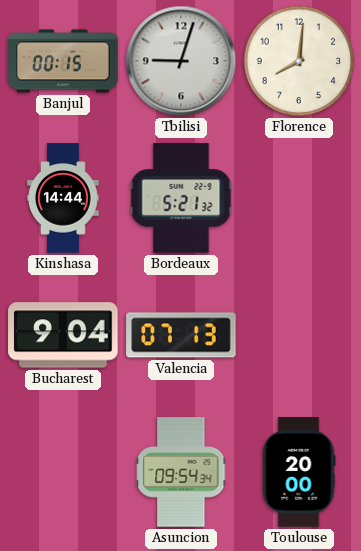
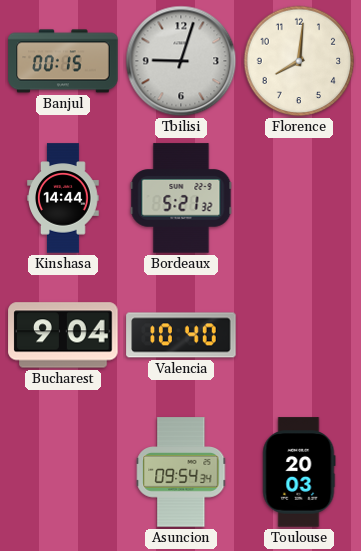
Valencia: 07:13 -> 10:40 (181, 335)
Toulouse: 20:00 -> 20:03 (299, 472)
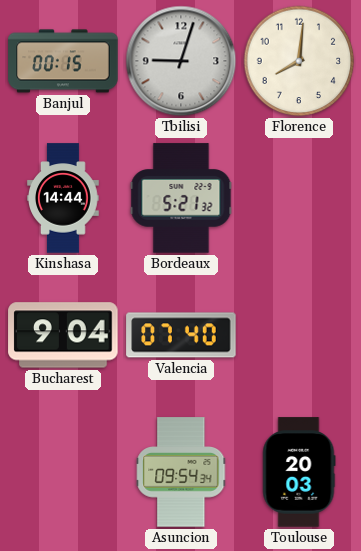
Valencia: 10:40 -> 07:40 (181, 335)
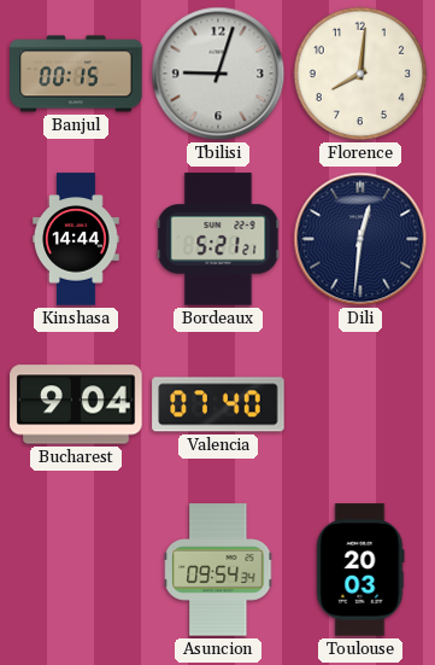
Bordeaux: 5:21:32 -> 5:21:21 (218, 239)
Dili: none -> 12:31 (360, 239)
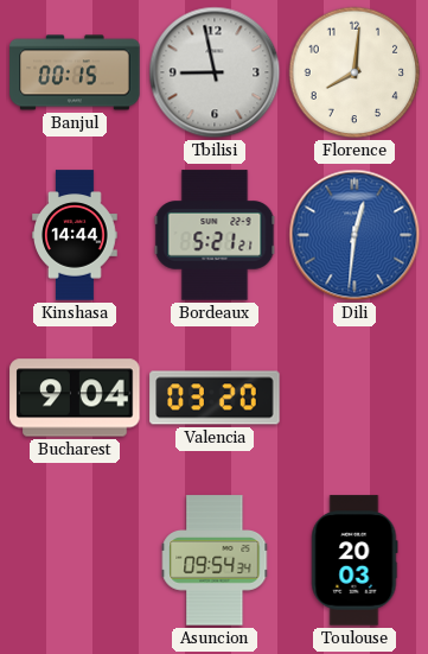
Tbilisi: 9:03 -> 8:58 (215, 72)
Dili dial: navy -> blue (354, 235)
Valencia: 07:40 -> 03:20 (215, 398)
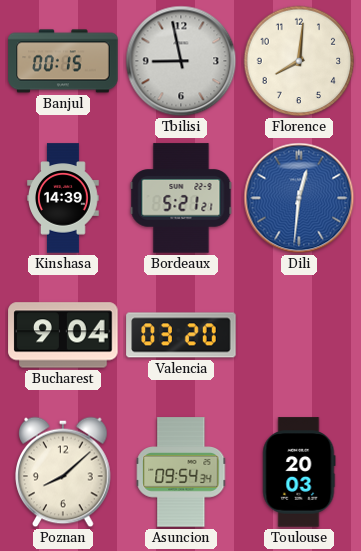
Kinshasa: 14:44 -> 14:39 (63, 198)
Poznan: none -> 8:08 (63, 472)
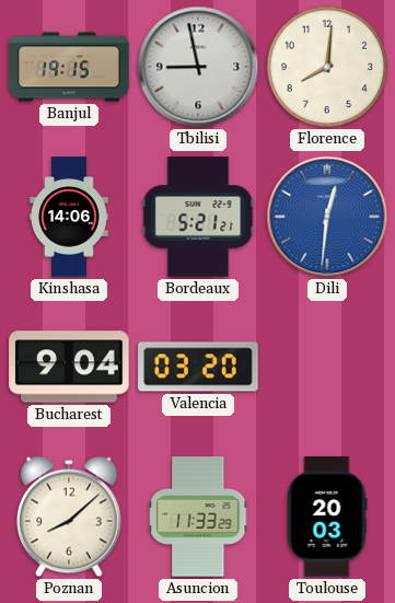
Banjul: 00:15 -> 19:15 (69, 67)
Kinshasa: 14:39 -> 14:06 (69, 217)
Asuncion: 09:54 -> 11:33 (199, 517)
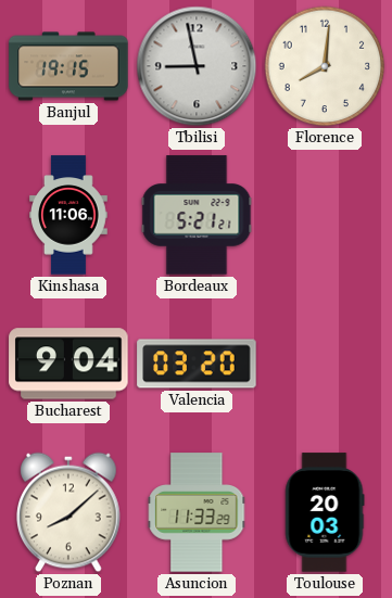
Kinshasa: 14:06 -> 11:06 (68, 215)
Dili: 12:31 -> none (327, 217)
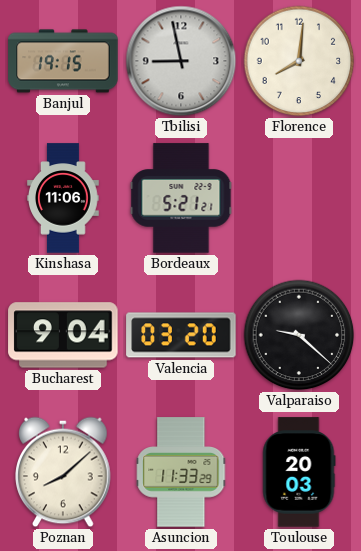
Valparaiso: none -> 9:22 (299, 335)
